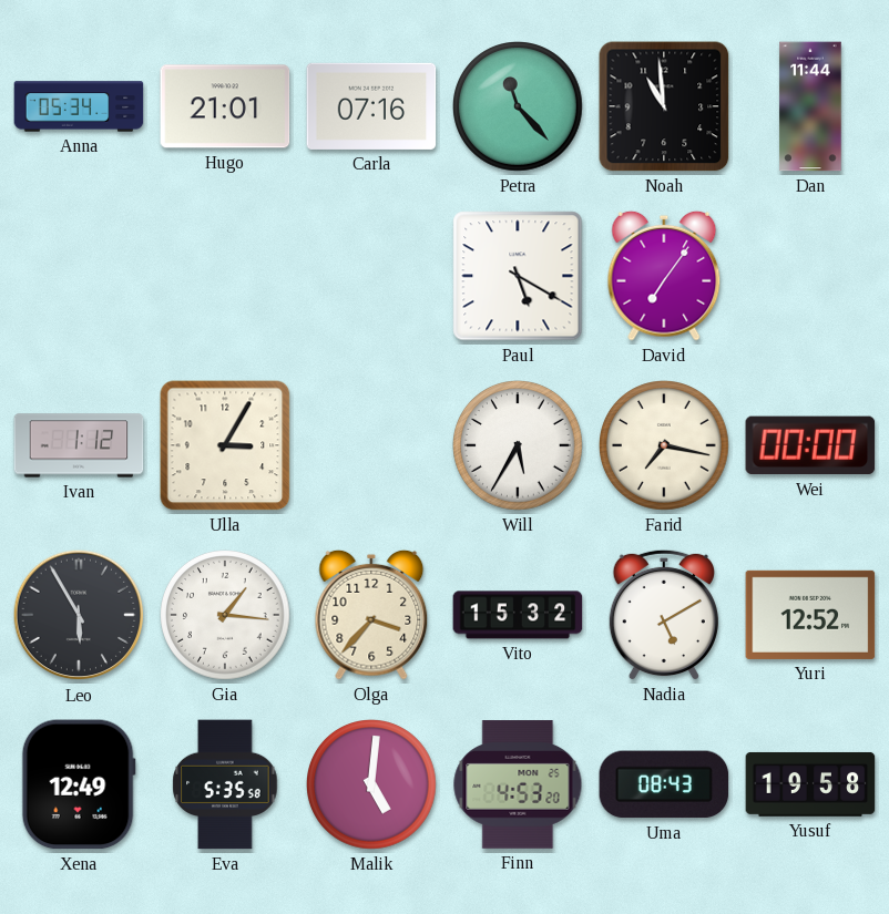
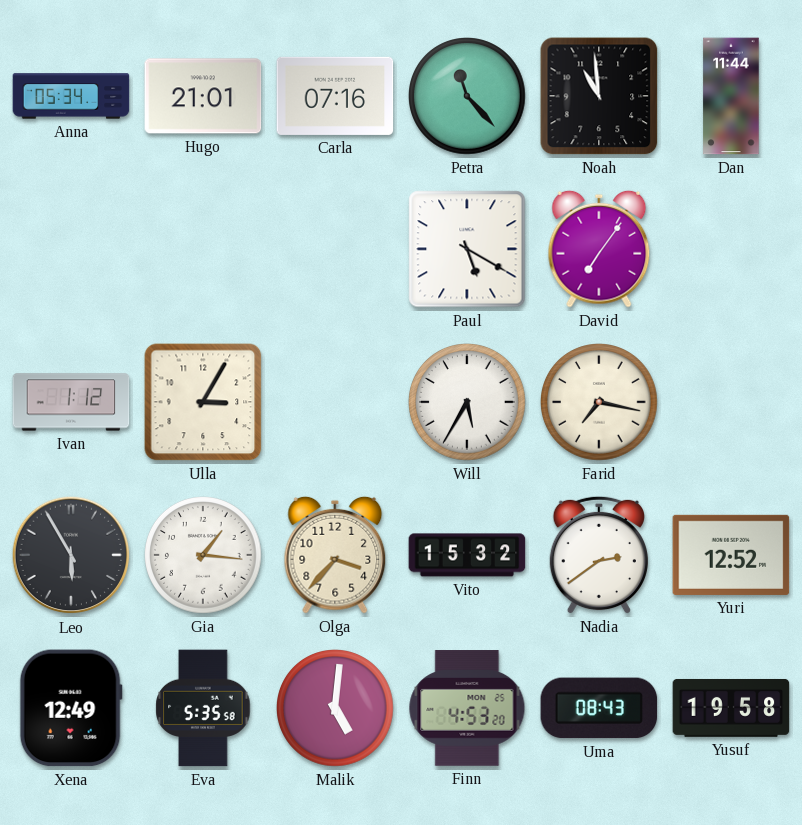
Wei: 00:00 -> none (810, 445)
Nadia: 5:10 -> 2:39 (599, 555)
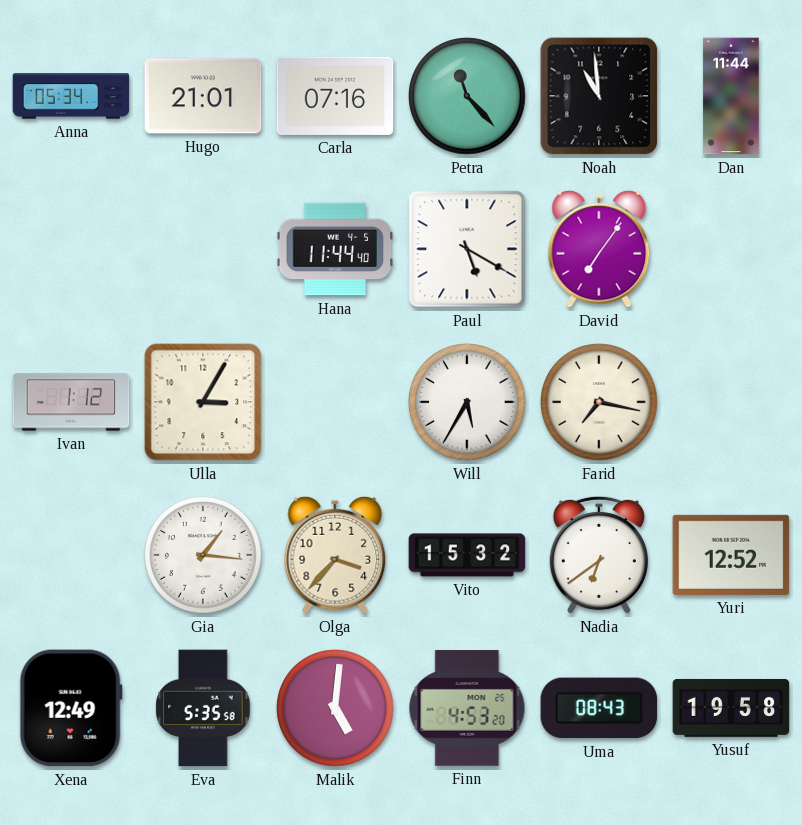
Hana: none -> 11:44 (335, 249)
Leo: 5:55 -> none (71, 555)
Nadia: 2:39 -> 6:39 (599, 555)
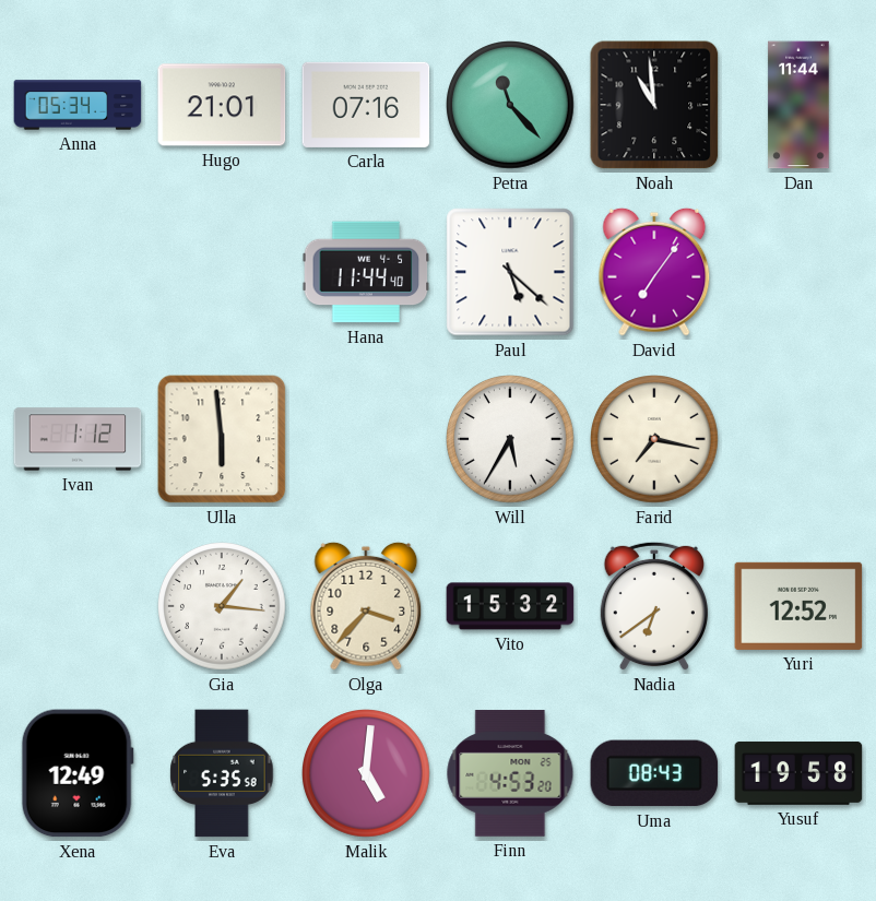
Paul: 5:20 -> 5:22 (510, 272)
Ulla: 3:05 -> 5:59 (222, 439)
